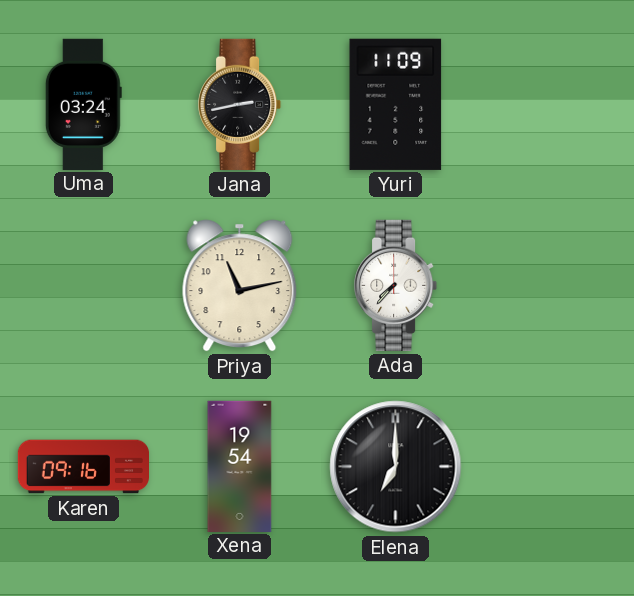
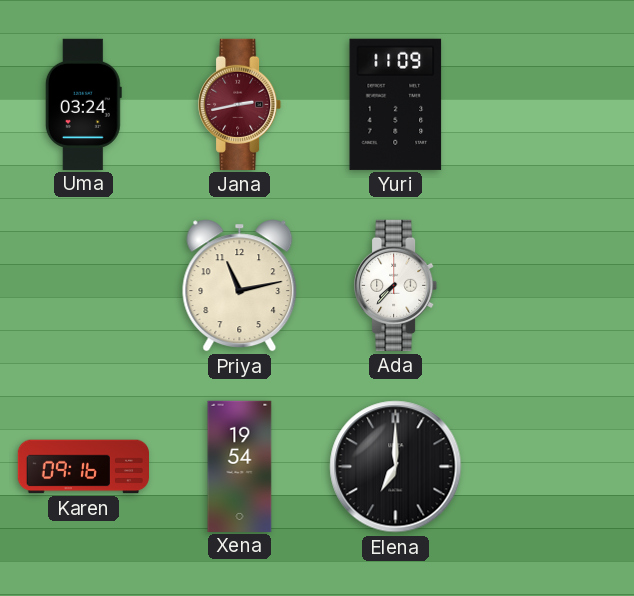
Jana dial: black -> burgundy (240, 104)
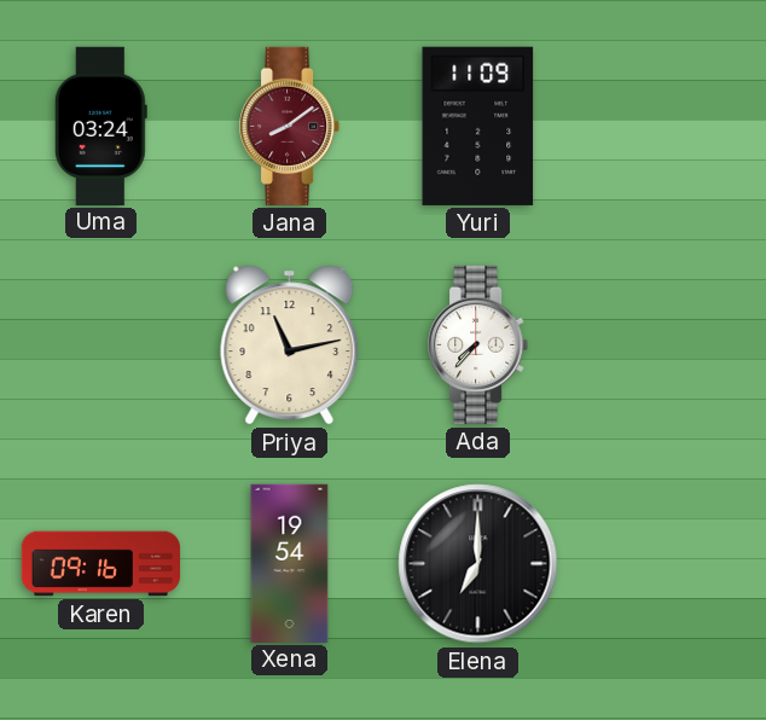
Jana: 2:43 -> 8:09 (290, 126)
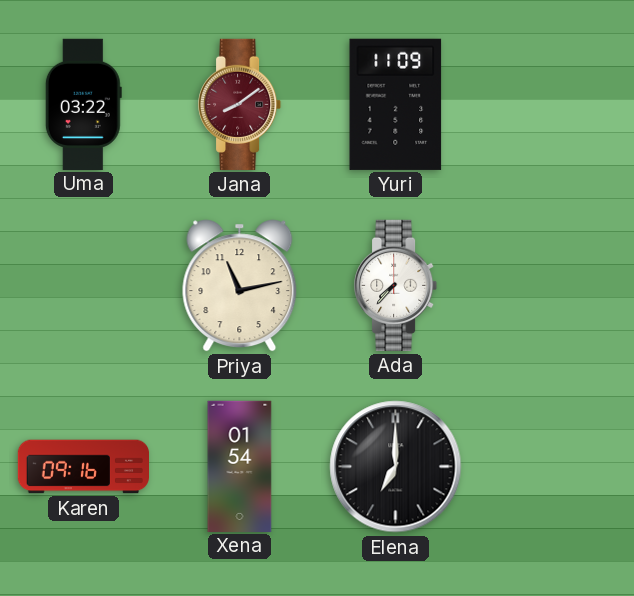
Uma: 03:24 -> 03:22 (83, 104)
Xena: 19:54 -> 01:54 (240, 466)
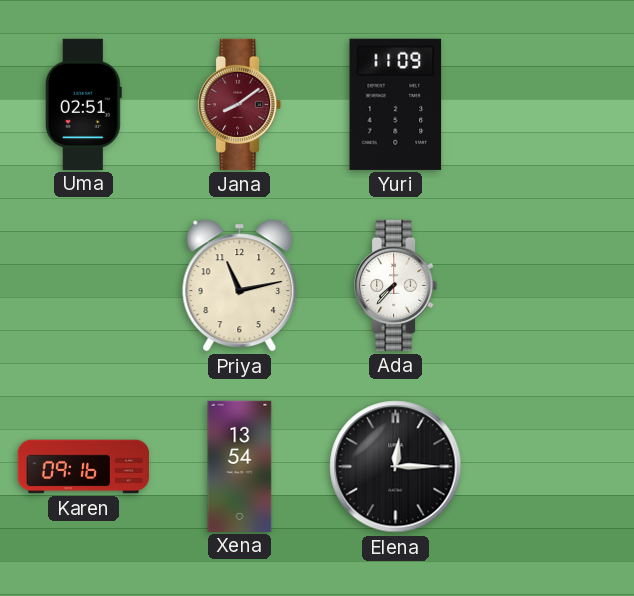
Uma: 03:22 -> 02:51 (83, 104)
Xena: 01:54 -> 13:54 (240, 466)
Elena: 7:00 -> 12:15 (396, 467)
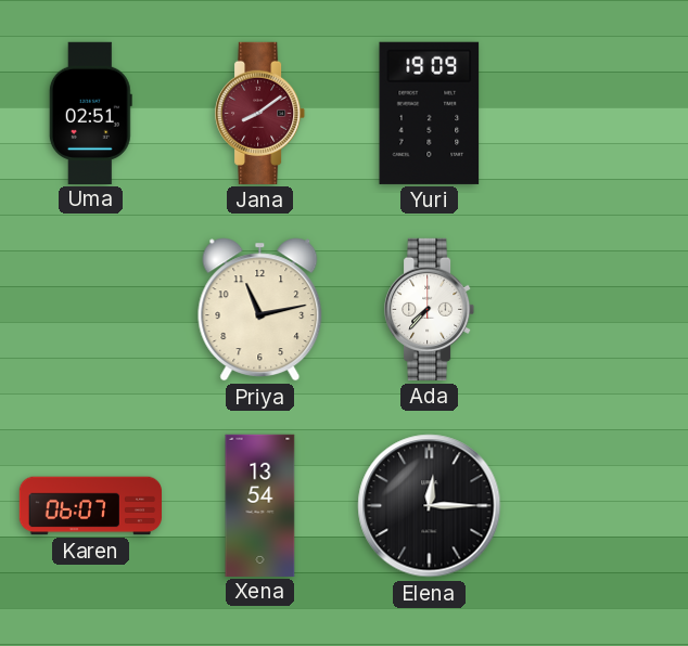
Yuri: 11:09 -> 19:09 (430, 113)
Karen: 09:16 -> 06:07 (90, 506)
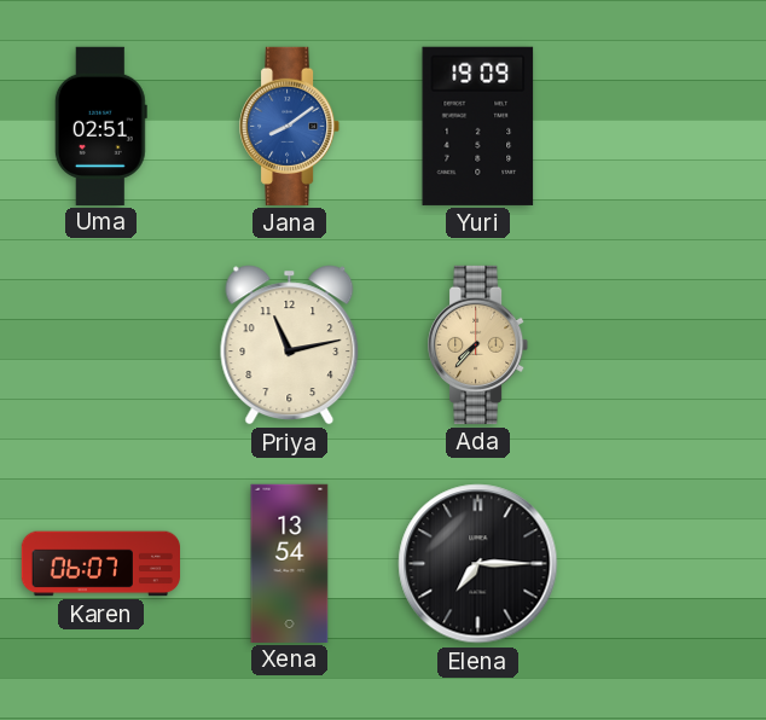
Jana dial: burgundy -> blue (290, 126)
Ada dial: white -> champagne (478, 344)
Elena: 12:15 -> 7:15 (478, 564)
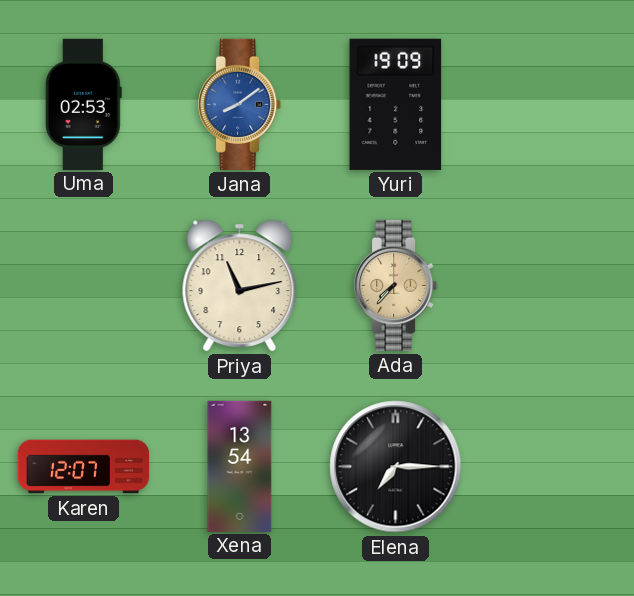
Uma: 02:51 -> 02:53 (83, 104)
Karen: 06:07 -> 12:07 (83, 467)
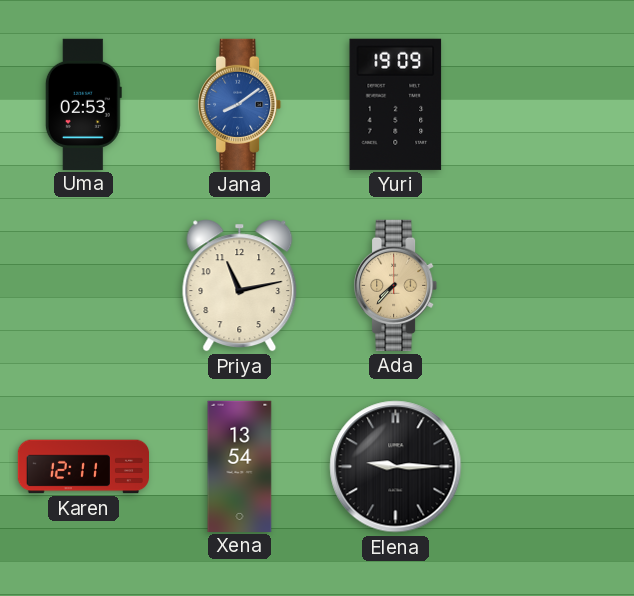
Karen: 12:07 -> 12:11 (83, 467)
Elena: 7:15 -> 9:15 (396, 467)
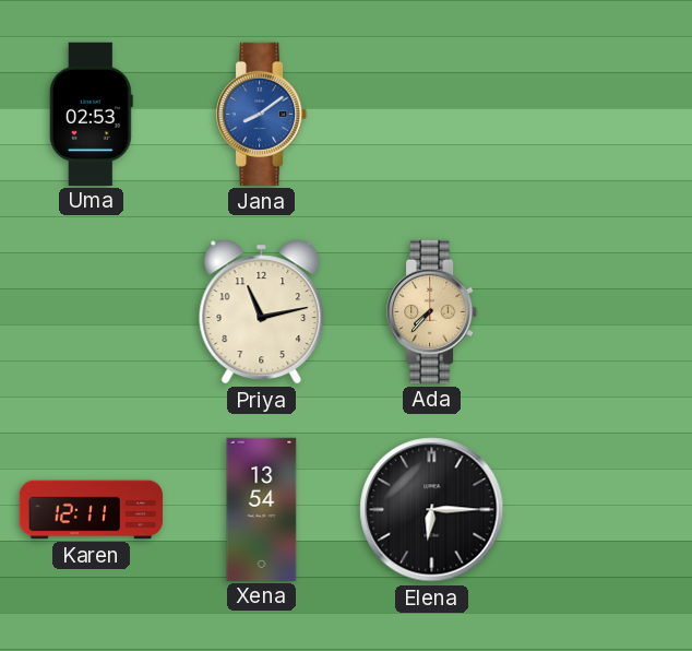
Yuri: 19:09 -> none (396, 104)
Elena: 9:15 -> 6:15 (432, 510)
